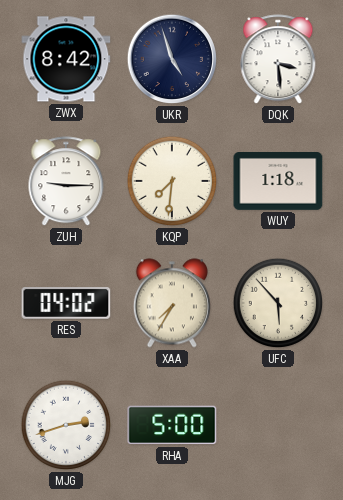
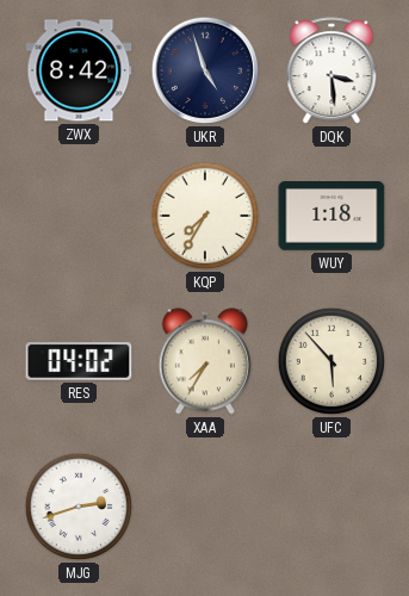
ZUH: 9:15 -> none (66, 182)
KQP: 7:31 -> 7:35 (205, 216)
RHA: 5:00 -> none (172, 425)
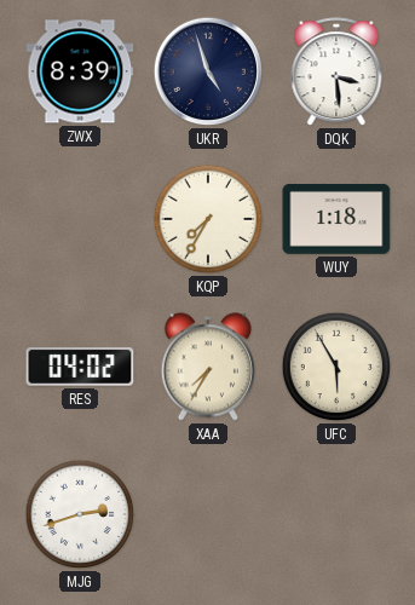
ZWX: 8:42 -> 8:39 (80, 71)
UFC: 5:53 -> 5:55 (336, 367)
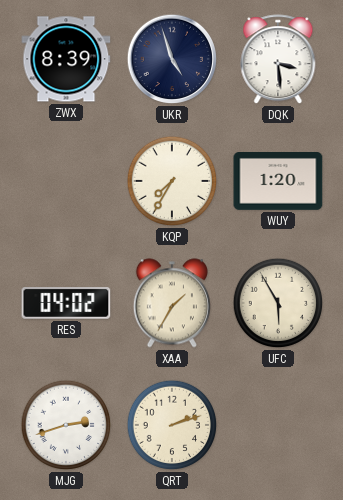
WUY: 1:18 -> 1:20 (278, 182)
XAA: 7:35 -> 1:35 (172, 303)
QRT: none -> 2:12 (172, 425)
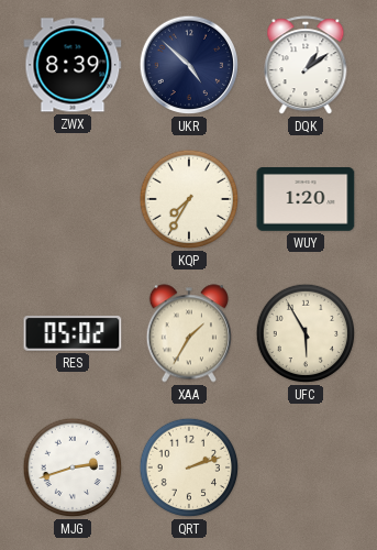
UKR: 4:57 -> 4:52 (189, 65)
DQK: 3:29 -> 1:09 (306, 66)
RES: 04:02 -> 05:02 (73, 334)
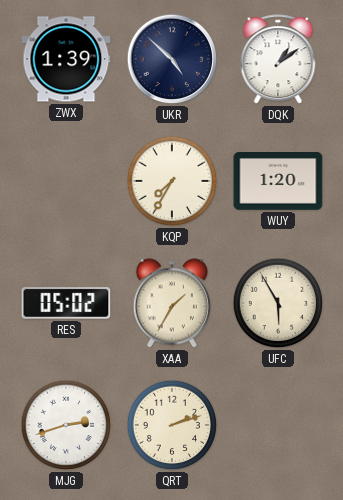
ZWX: 8:39 -> 1:39 (66, 59)
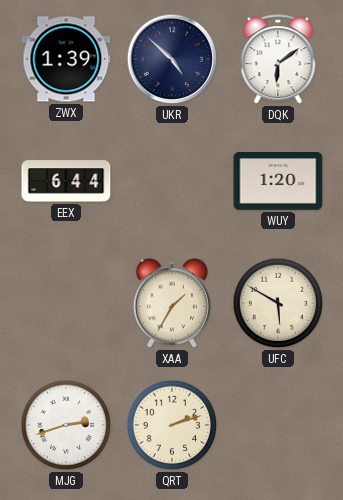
DQK: 1:09 -> 6:09 (278, 60)
EEX: none -> 6:44 (66, 181)
KQP: 7:35 -> none (172, 181)
RES: 05:02 -> none (66, 304)
UFC: 5:55 -> 5:50 (278, 303)
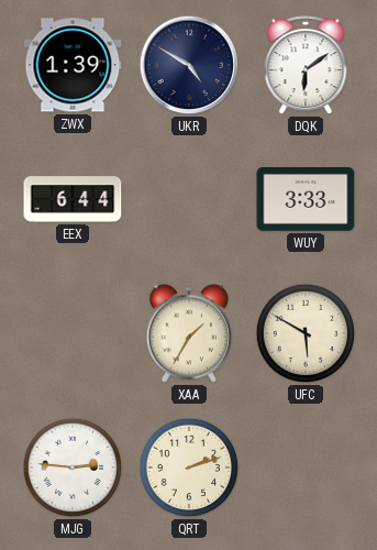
UKR: 4:52 -> 4:50 (189, 65)
WUY: 1:20 -> 3:33 (306, 200)
MJG: 2:42 -> 2:46 (73, 468)
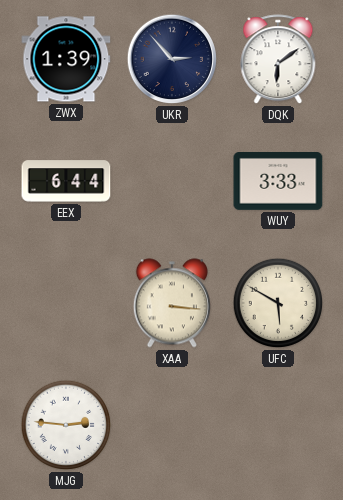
UKR: 4:50 -> 2:53 (172, 59)
XAA: 1:35 -> 3:16 (172, 303)
QRT: 2:12 -> none (189, 468)
